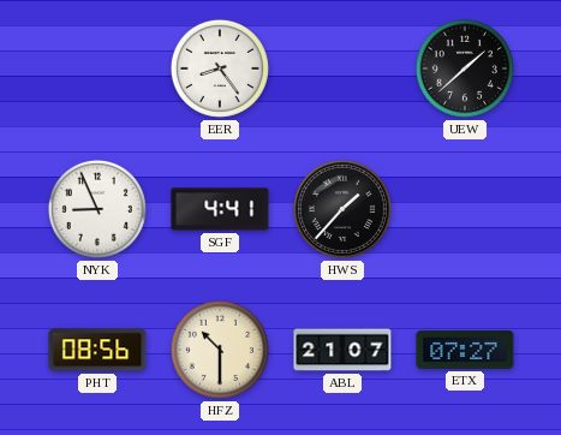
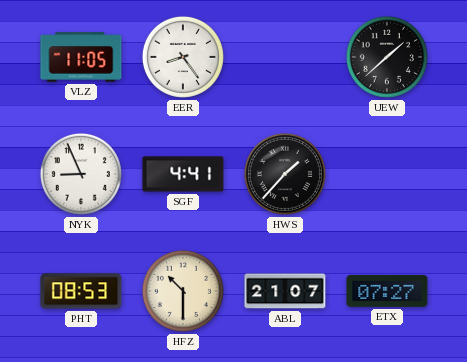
VLZ: none -> 11:05 (81, 57)
PHT: 08:56 -> 08:53 (81, 291)
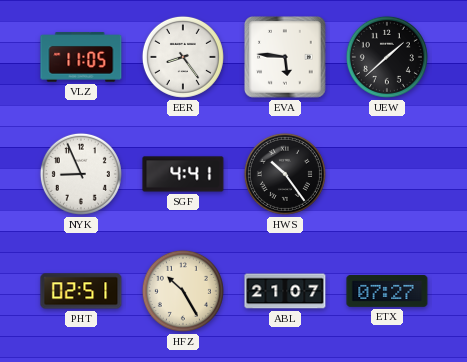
EVA: none -> 5:46 (286, 58)
HWS: 1:37 -> 10:24 (285, 174)
PHT: 08:53 -> 02:51 (81, 291)
HFZ: 10:30 -> 10:25 (183, 291)
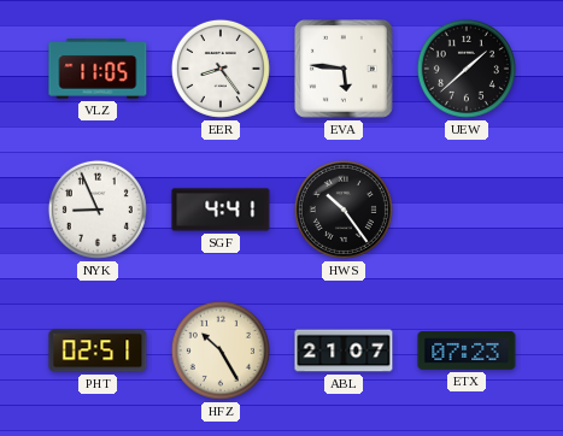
ETX: 07:27 -> 07:23 (467, 352)
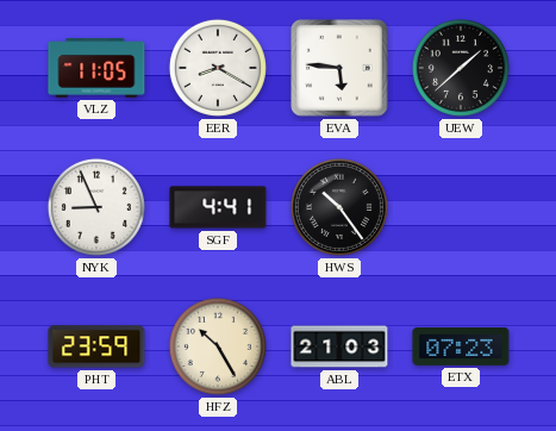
EER: 8:24 -> 8:20 (218, 68)
PHT: 02:51 -> 23:59 (96, 346)
ABL: 21:07 -> 21:03 (339, 346)
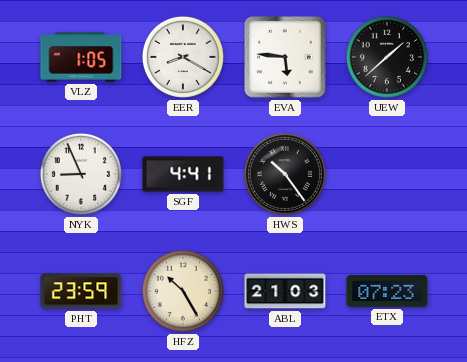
VLZ: 11:05 -> 1:05 (81, 57)
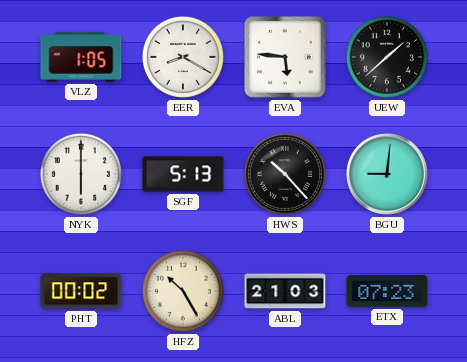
NYK: 8:56 -> 6:00 (81, 174)
SGF: 4:41 -> 5:13 (183, 174)
HWS: 10:24 -> 10:23 (285, 174)
BGU: none -> 9:01 (388, 175)
PHT: 23:59 -> 00:02 (81, 291)
